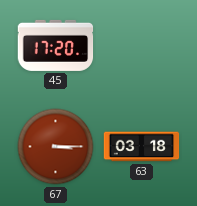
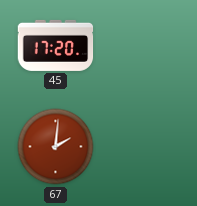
67: 3:15 -> 2:01 (56, 147)
63: 03:18 -> none (142, 147)
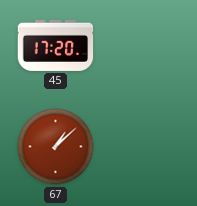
67: 2:01 -> 1:08 (56, 147)
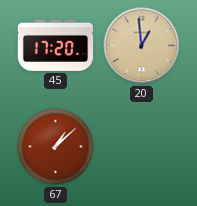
20: none -> 12:59 (142, 46)
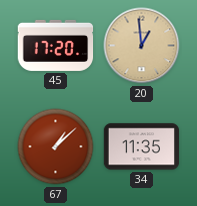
34: none -> 11:35 (142, 147)
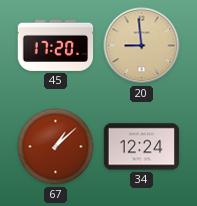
20: 12:59 -> 8:59 (142, 46)
34: 11:35 -> 12:24 (142, 147)
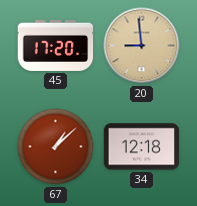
34: 12:24 -> 12:18 (142, 147)
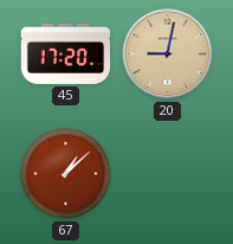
20: 8:59 -> 9:02 (168, 54)
34: 12:18 -> none (142, 147)
